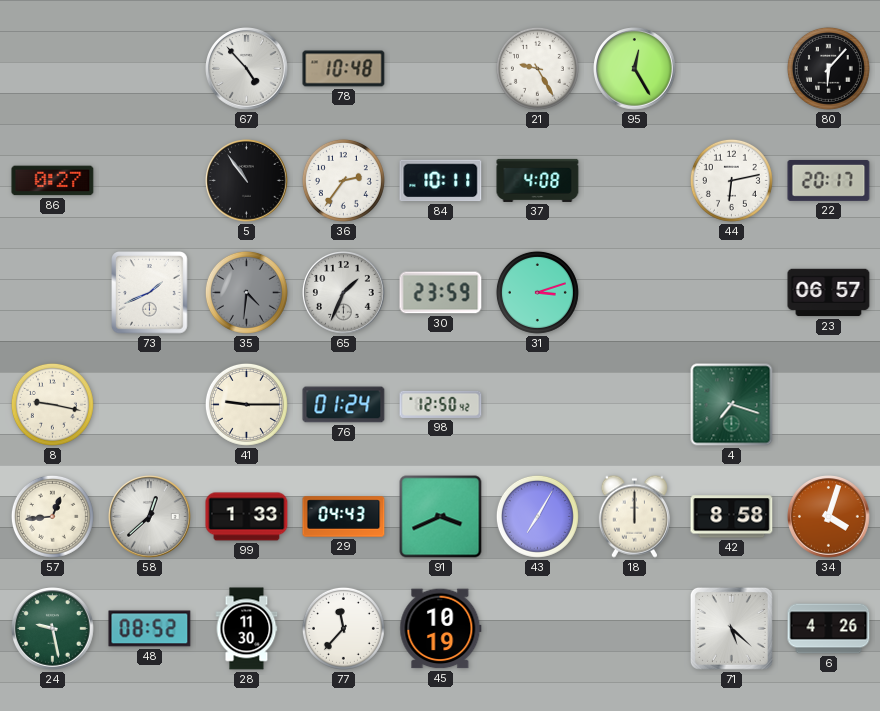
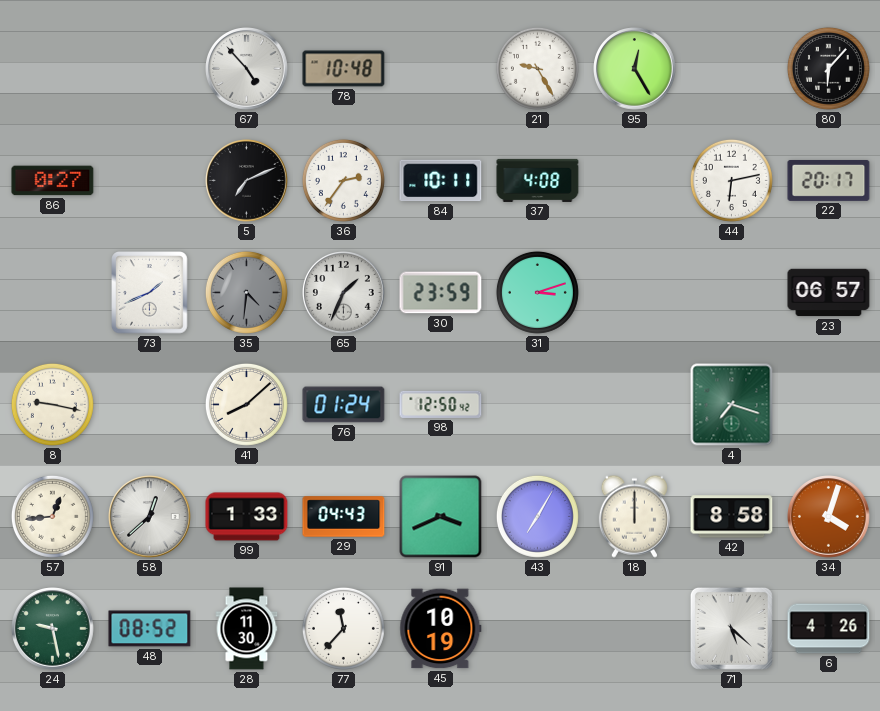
5: 10:54 -> 7:11 (247, 181)
41: 9:15 -> 8:08 (246, 404)
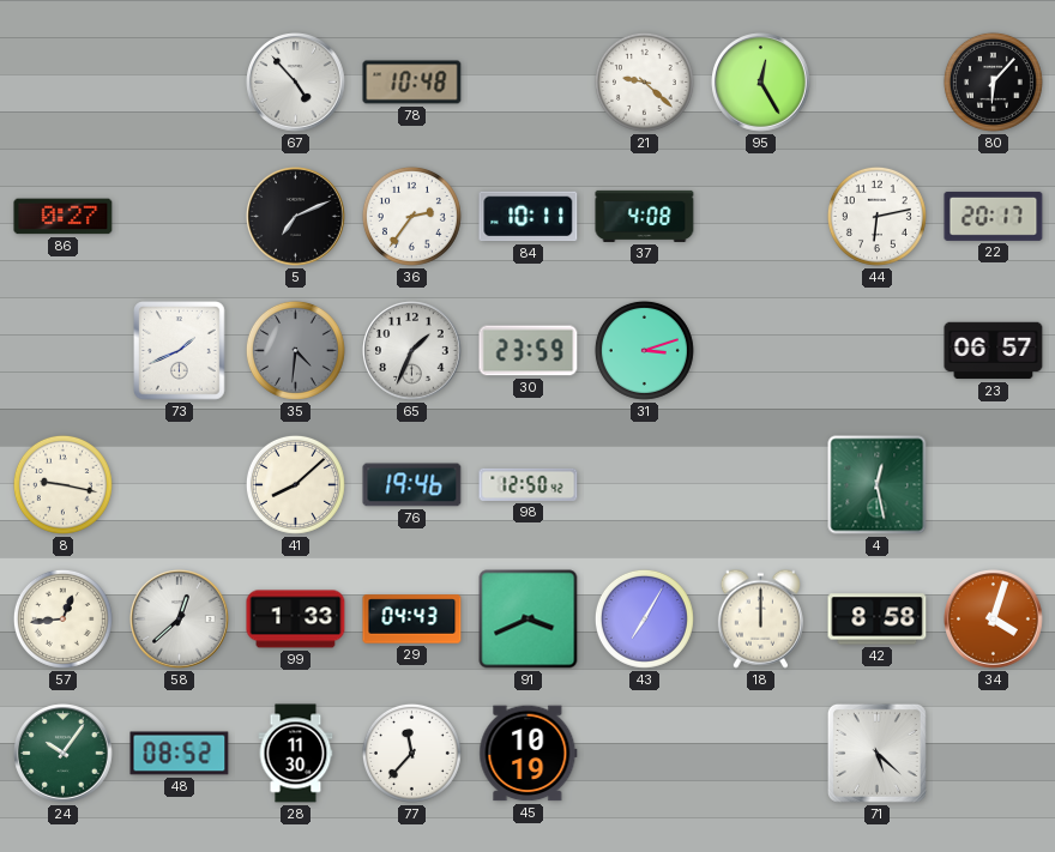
21: 9:25 -> 9:22 (644, 81)
76: 01:24 -> 19:46 (412, 485)
4: 7:18 -> 12:28 (878, 485)
24: 9:28 -> 10:06 (64, 754)
6: 4:26 -> none (829, 629)
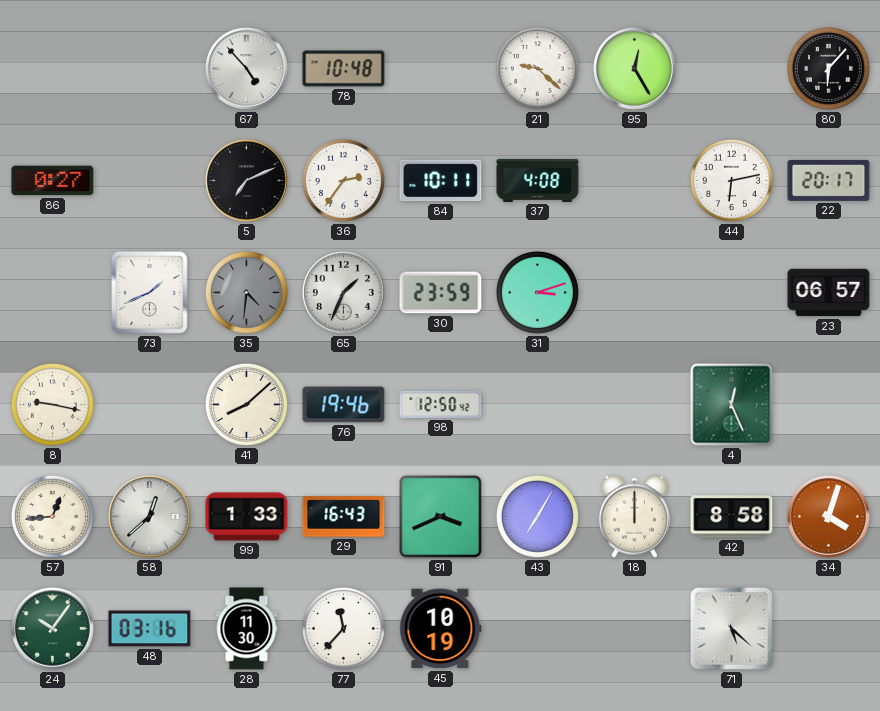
4: 12:28 -> 12:26 (732, 405)
29: 04:43 -> 16:43 (344, 517)
48: 08:52 -> 03:16 (150, 629)
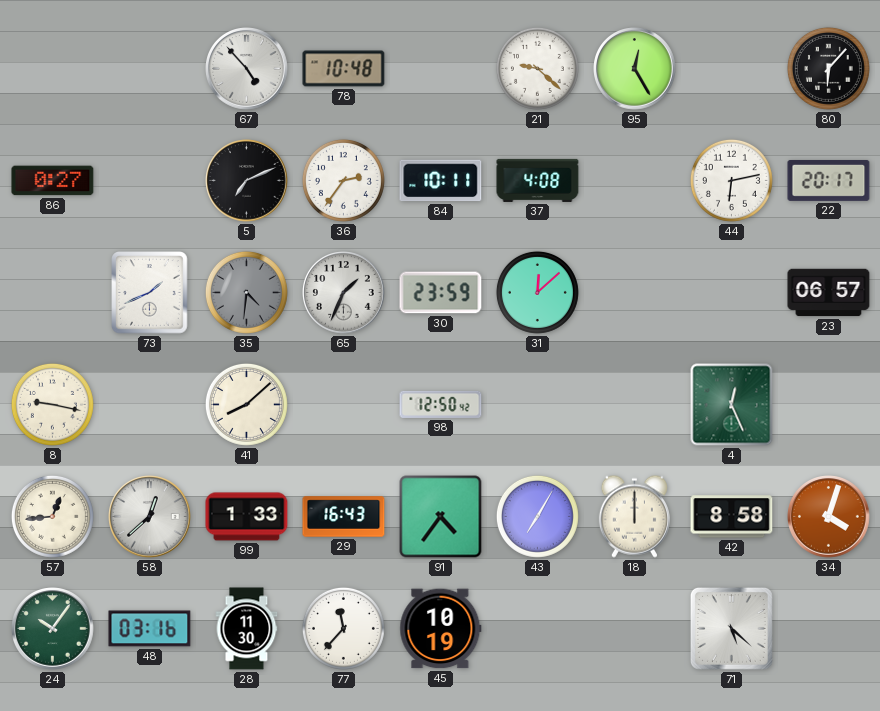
31: 3:12 -> 12:08 (537, 292)
76: 19:46 -> none (344, 405)
91: 3:41 -> 4:36 (441, 517)
